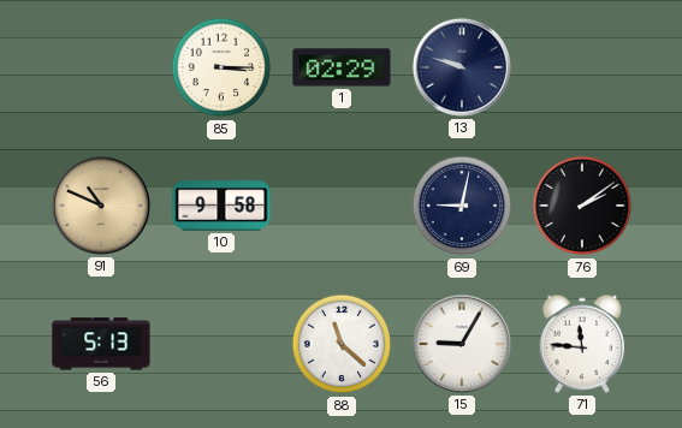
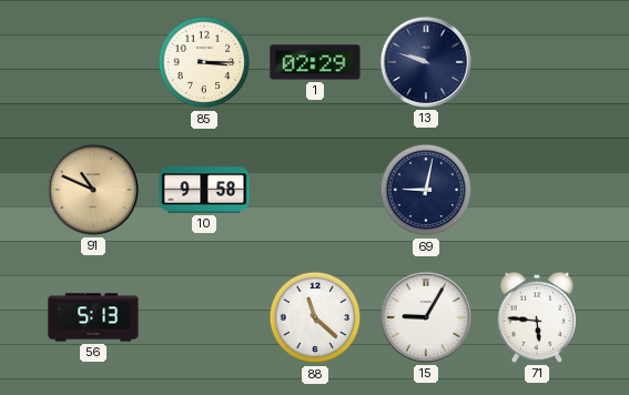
76: 2:09 -> none (582, 206)
71: 11:46 -> 5:46 (536, 317)
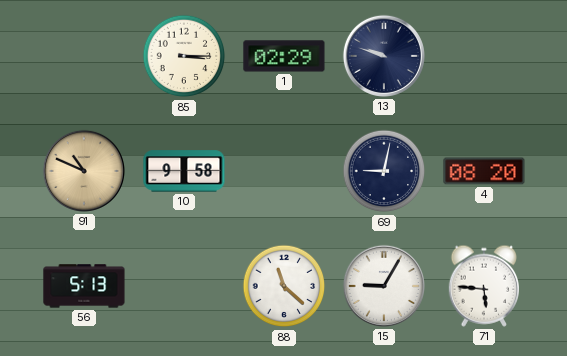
4: none -> 08:20 (484, 171)
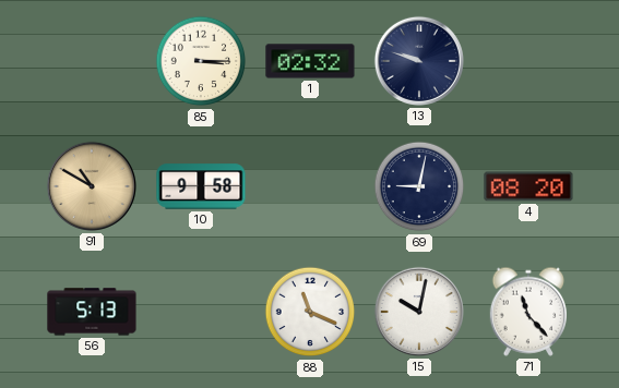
1: 02:29 -> 02:32 (310, 61)
91: 10:49 -> 10:50 (92, 186)
88: 11:22 -> 11:19 (310, 312)
15: 9:05 -> 10:02 (419, 312)
71: 5:46 -> 11:23 (527, 312)
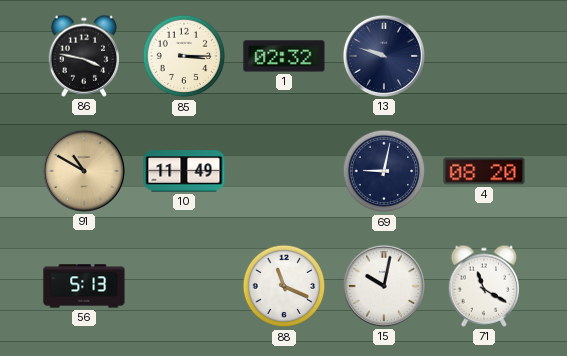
86: none -> 3:47 (83, 56)
10: 9:58 -> 11:49 (184, 171)
71: 11:23 -> 11:20 (483, 286)
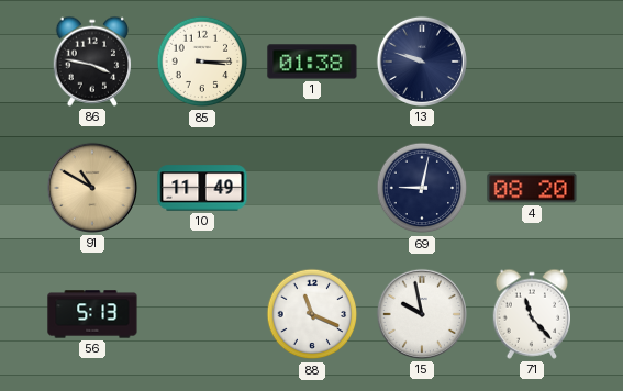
1: 02:32 -> 01:38 (312, 62)
15: 10:02 -> 9:58 (422, 314)
71: 11:20 -> 11:23 (531, 314)
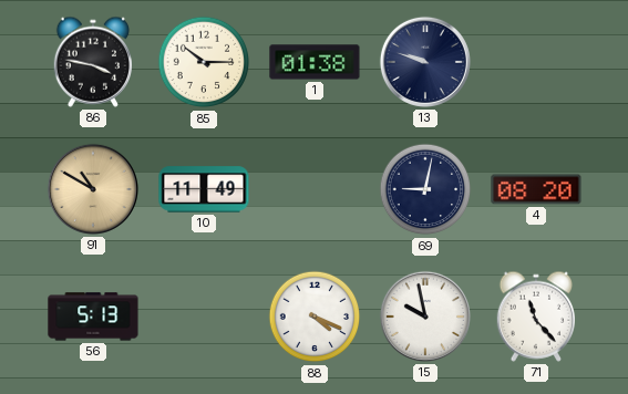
85: 3:15 -> 10:15 (204, 62)
88: 11:19 -> 4:19 (315, 317)
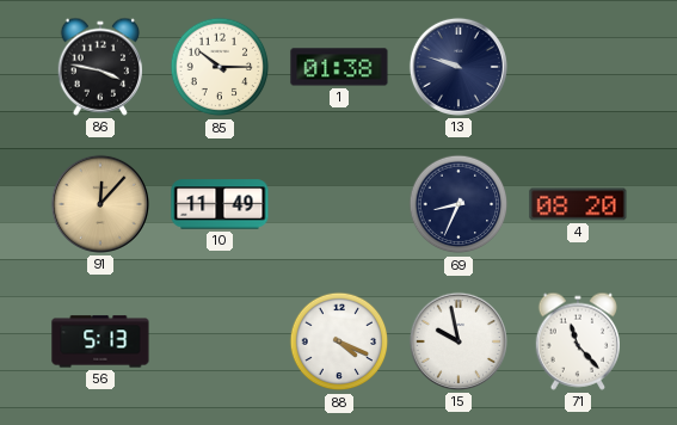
91: 10:50 -> 12:07 (100, 204)
69: 9:02 -> 8:34 (458, 204)
